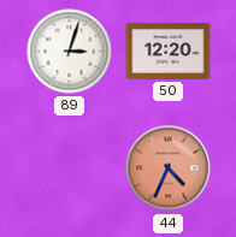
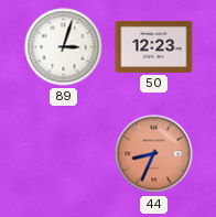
50: 12:20 -> 12:23 (154, 46)
44: 4:34 -> 8:34 (154, 154)
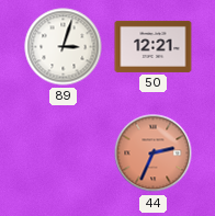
50: 12:23 -> 12:21 (154, 46)
44: 8:34 -> 2:34 (154, 154)
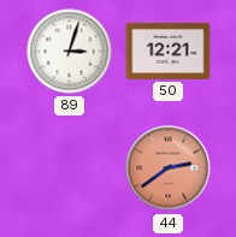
44: 2:34 -> 2:39 (169, 168)
